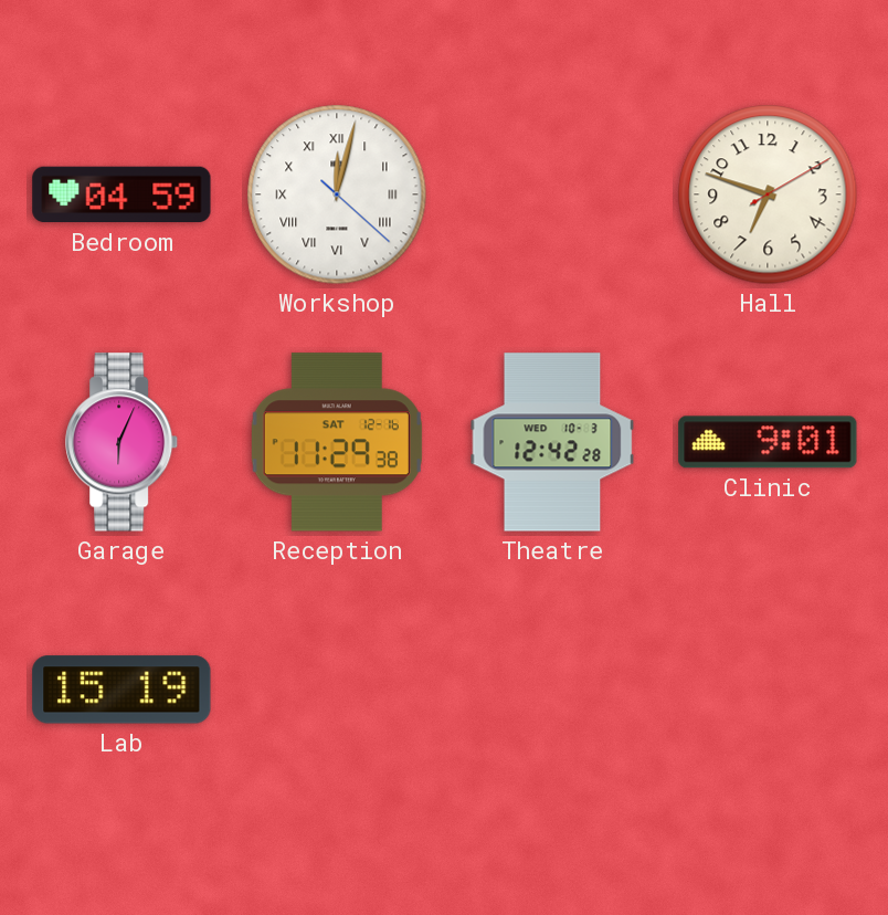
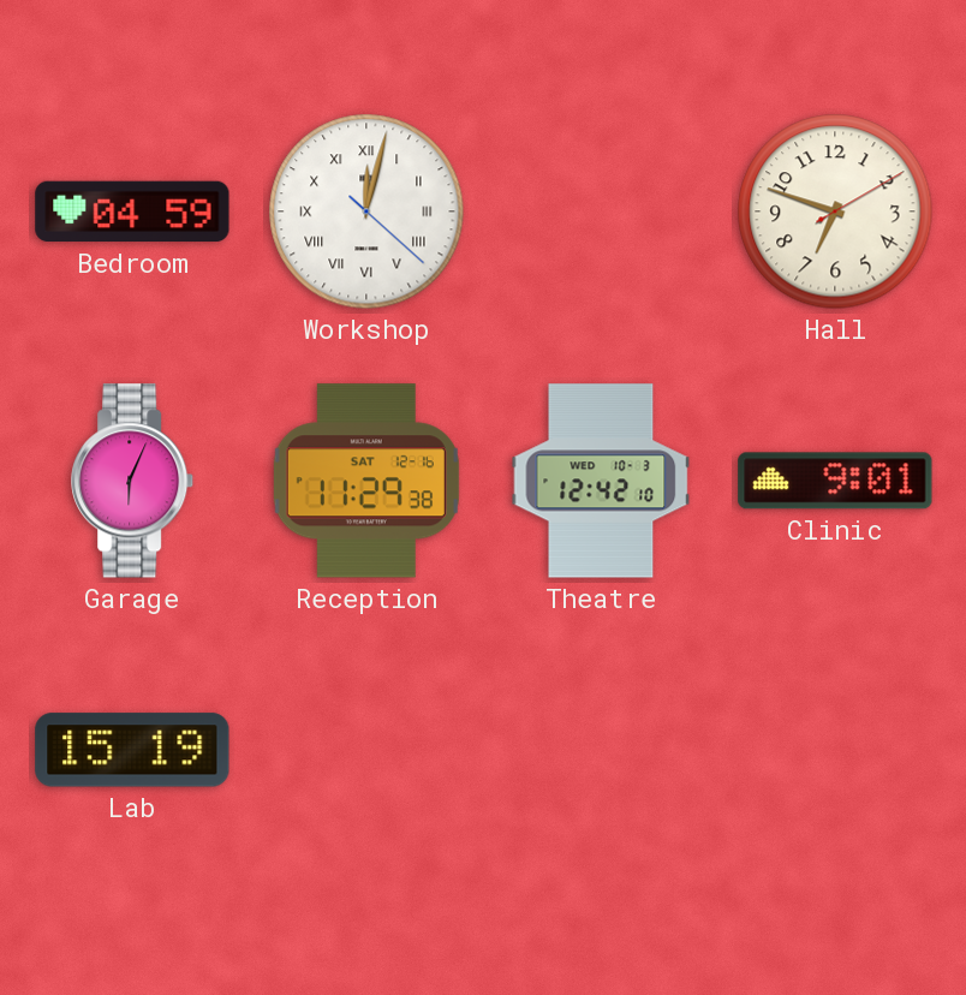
Theatre: 12:42:28 -> 12:42:10 (601, 481)
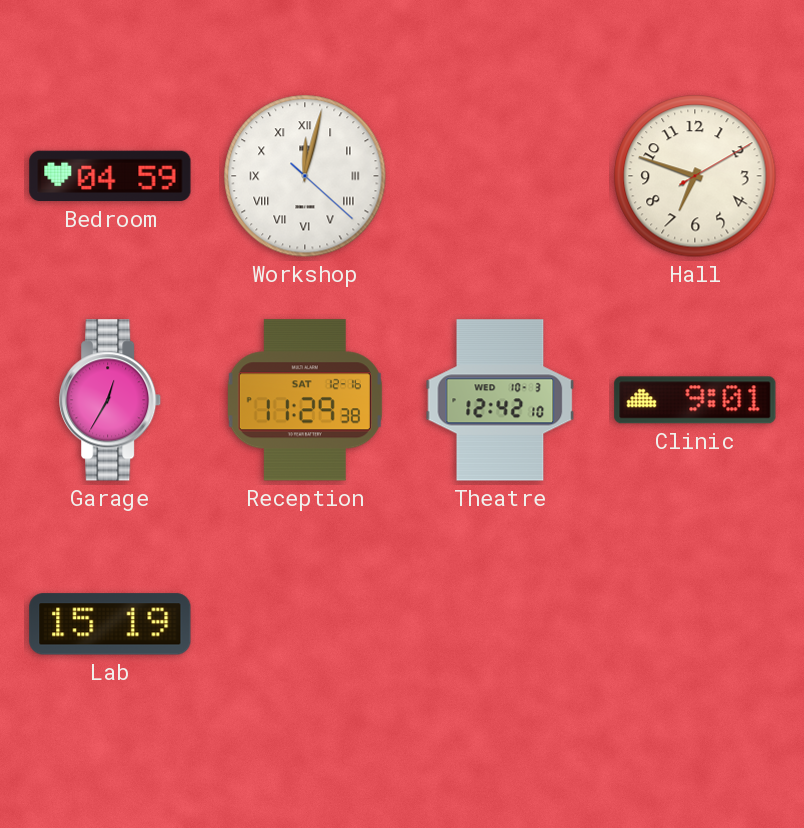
Garage: 6:04 -> 12:35 (111, 400)
